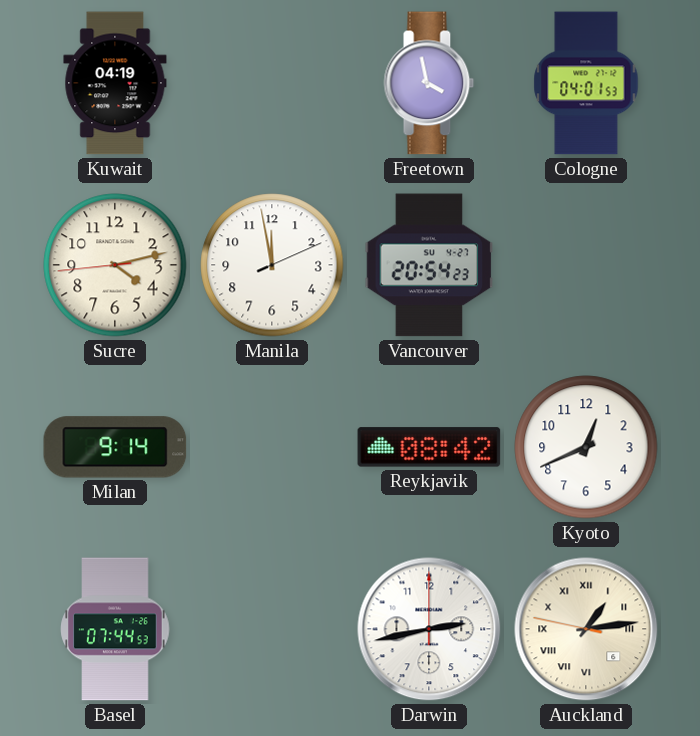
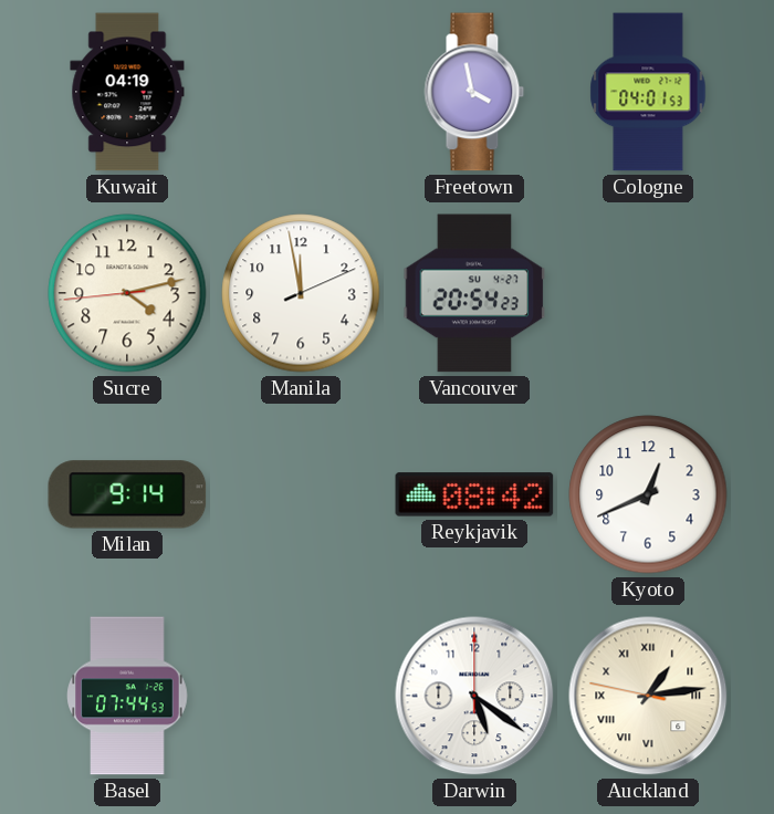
Darwin: 2:43 -> 5:21 (474, 696)
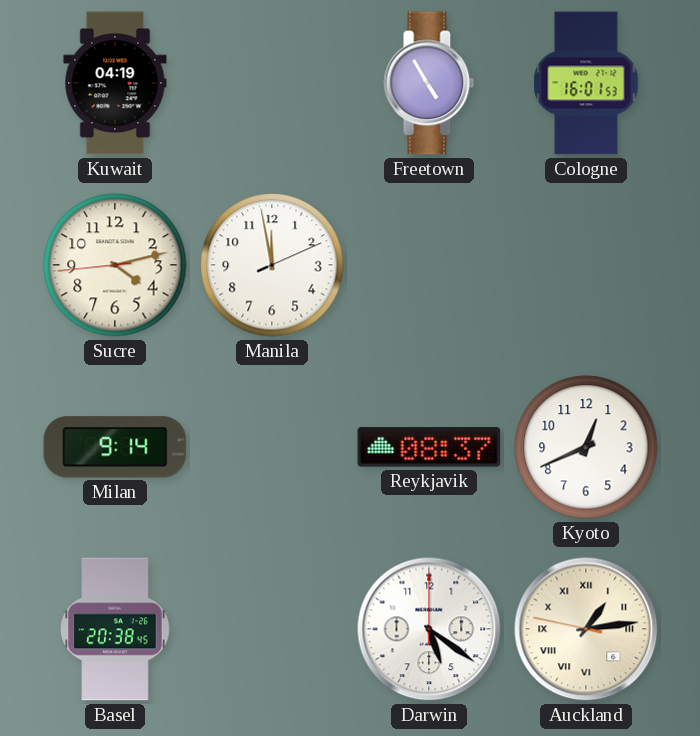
Freetown: 3:58 -> 4:55 (429, 83)
Cologne: 04:01 -> 16:01 (586, 83)
Vancouver: 20:54 -> none (474, 293)
Reykjavik: 08:42 -> 08:37 (429, 447)
Basel: 07:44 -> 20:38 (115, 629)
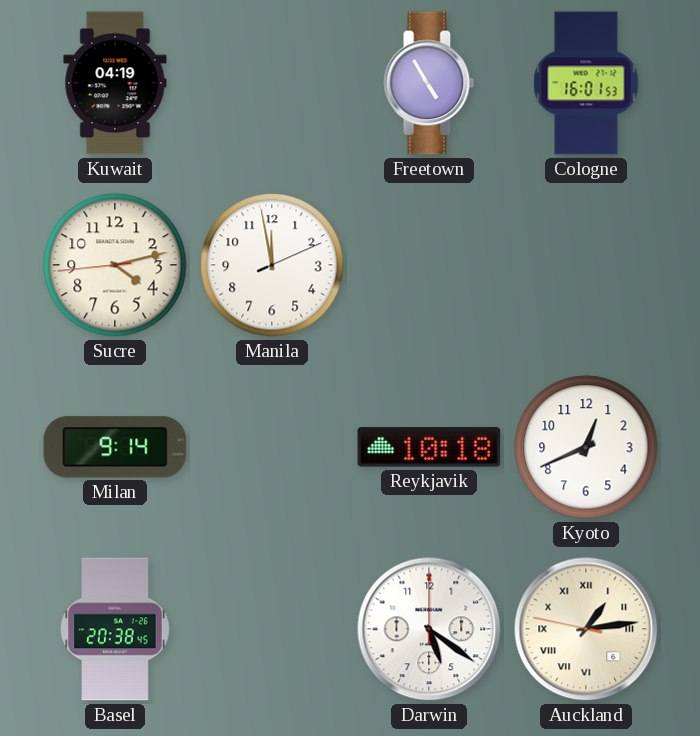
Reykjavik: 08:37 -> 10:18 (429, 447)
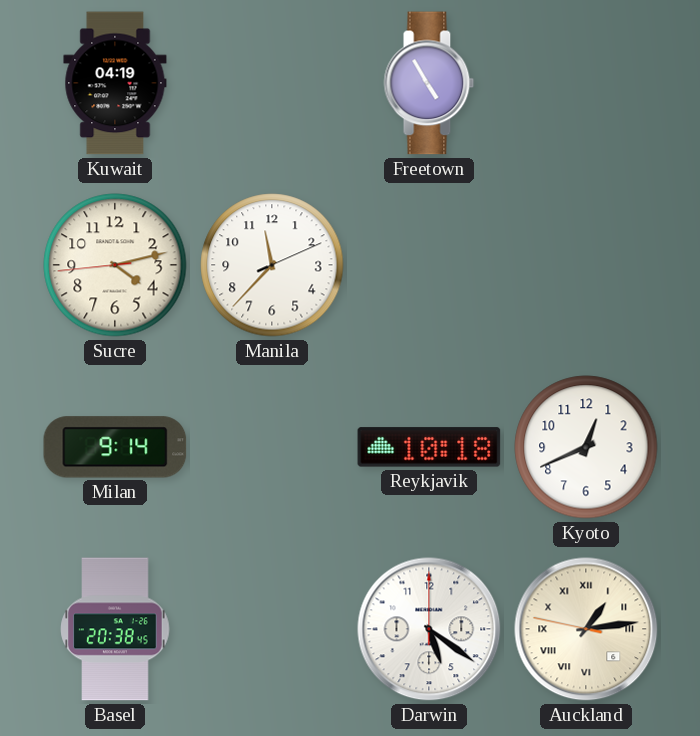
Cologne: 16:01 -> none (586, 83)
Manila: 11:58 -> 11:37 (272, 265)
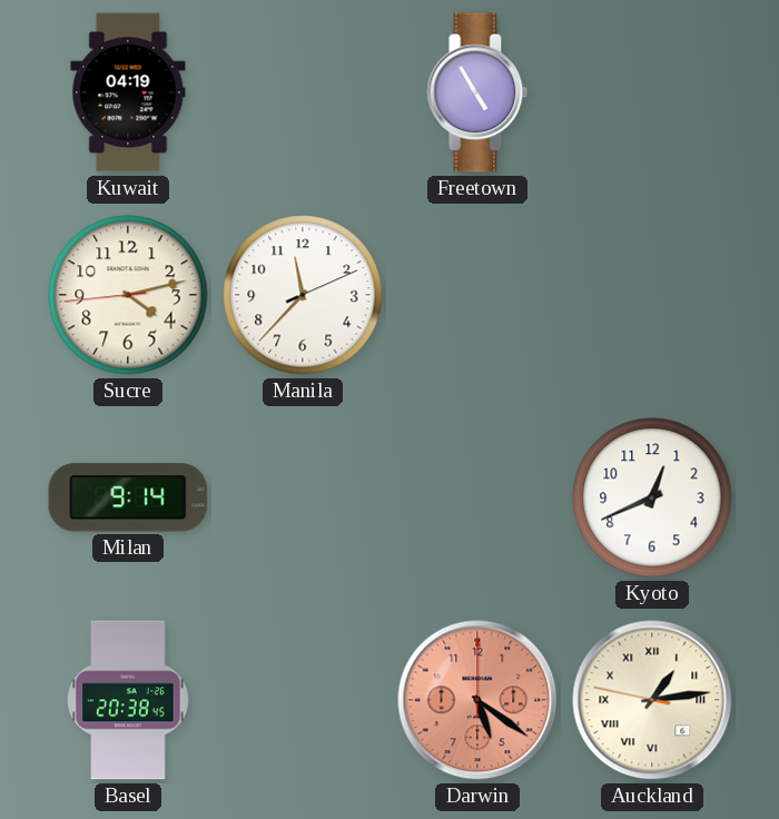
Reykjavik: 10:18 -> none (429, 447)
Darwin dial: white -> salmon (477, 700)
